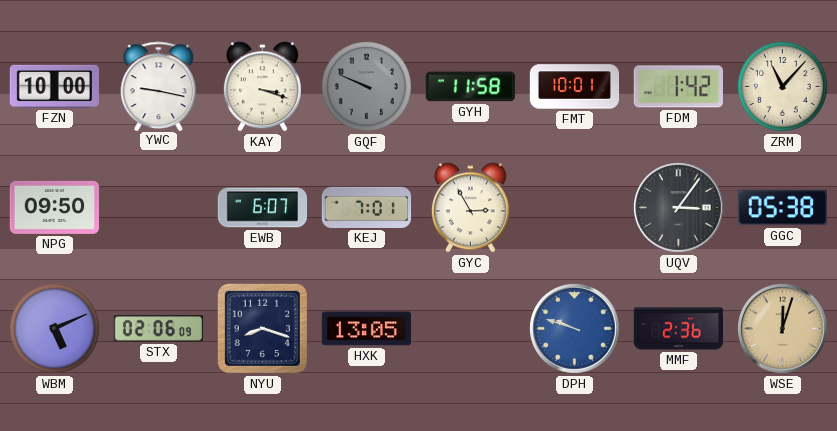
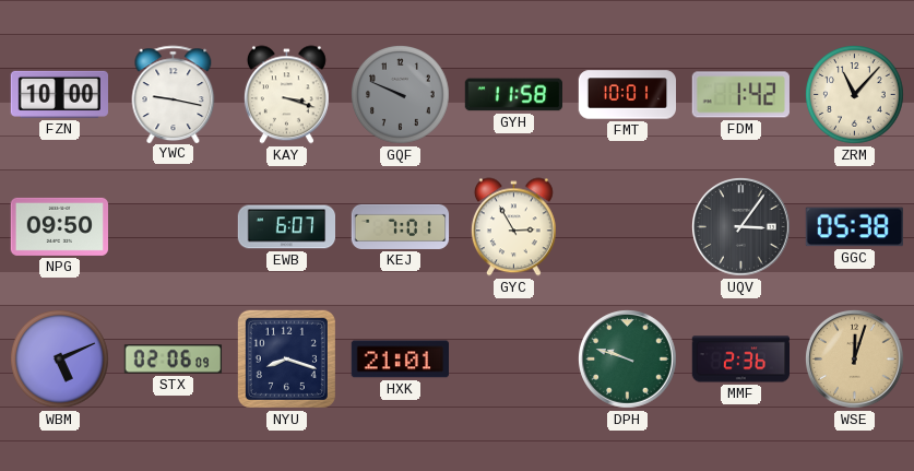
HXK: 13:05 -> 21:01 (400, 360)
DPH dial: blue -> green (628, 360)
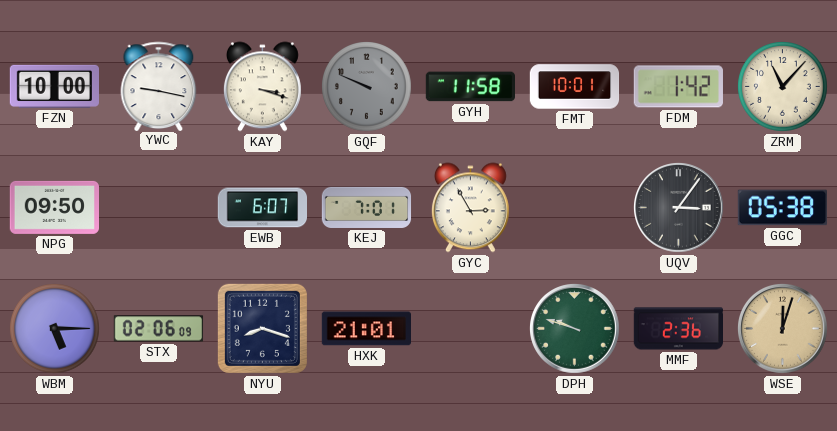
WBM: 5:11 -> 5:15 (55, 329)
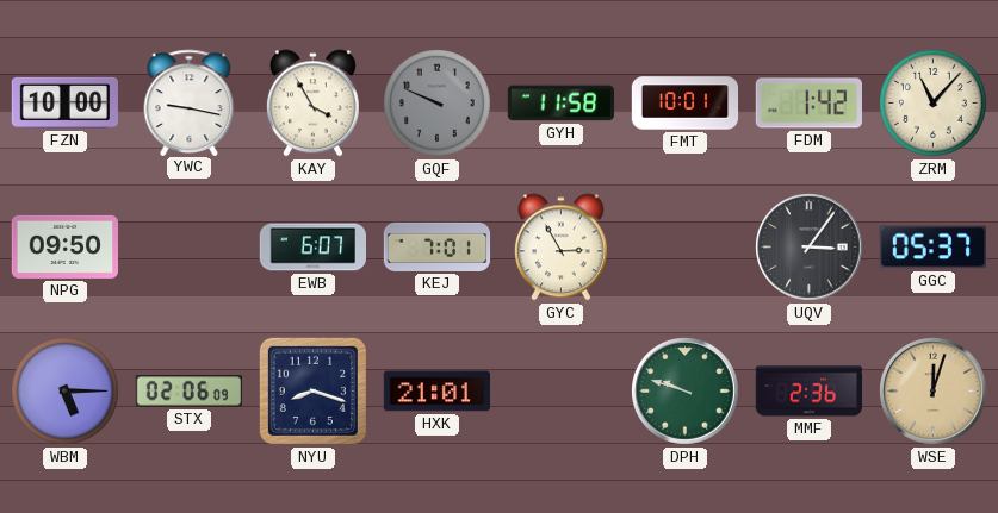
KAY: 3:18 -> 3:55 (312, 104)
GGC: 05:38 -> 05:37 (932, 248)
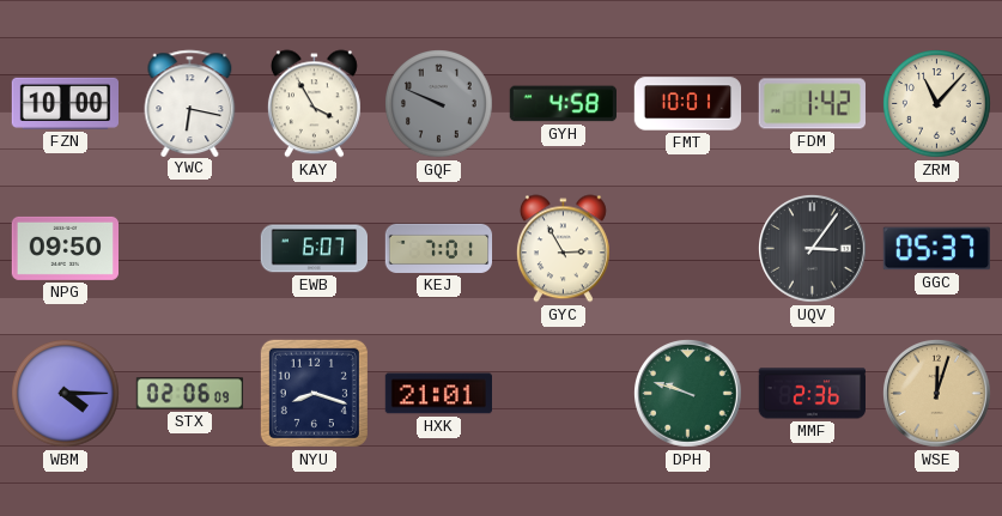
YWC: 9:17 -> 6:17 (190, 103)
GYH: 11:58 -> 4:58 (563, 104)
WBM: 5:15 -> 4:15 (66, 394)
